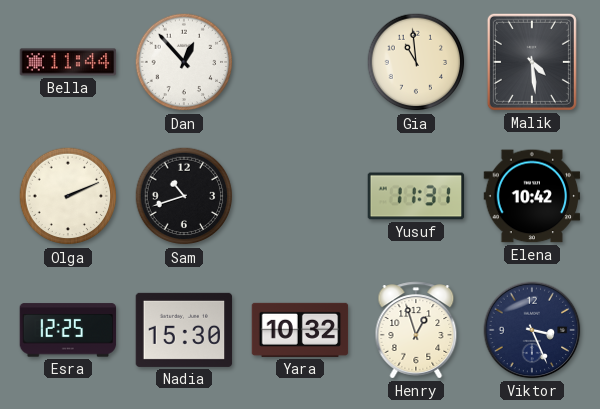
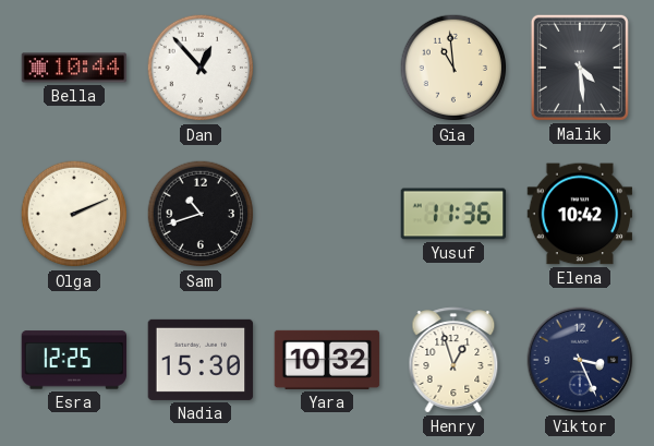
Bella: 11:44 -> 10:44 (74, 68)
Yusuf: 11:31 -> 11:36 (453, 214)
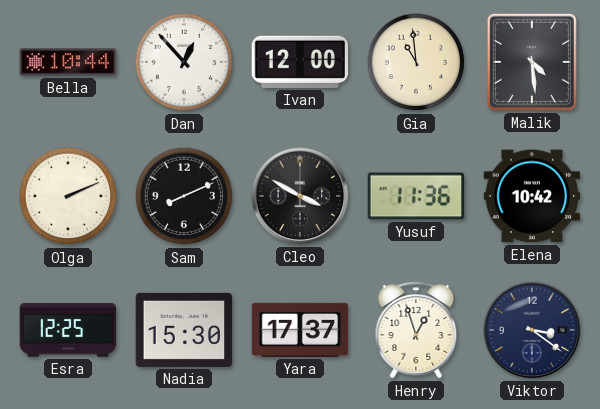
Ivan: none -> 12:00 (300, 62)
Sam: 10:42 -> 8:11 (184, 196)
Cleo: none -> 3:50 (300, 196)
Yara: 10:32 -> 17:37 (300, 330)
Viktor: 3:26 -> 3:21 (532, 330)
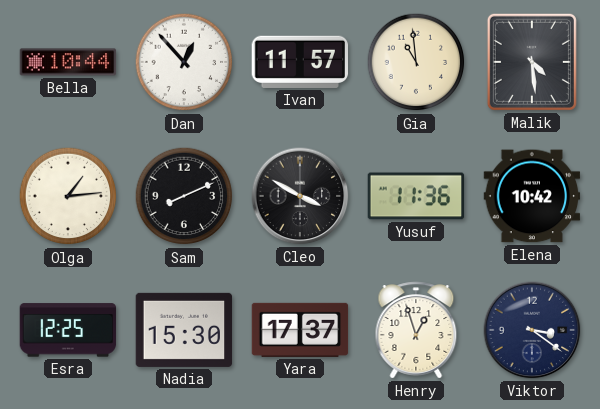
Ivan: 12:00 -> 11:57 (300, 62)
Olga: 2:11 -> 1:14 (68, 196)
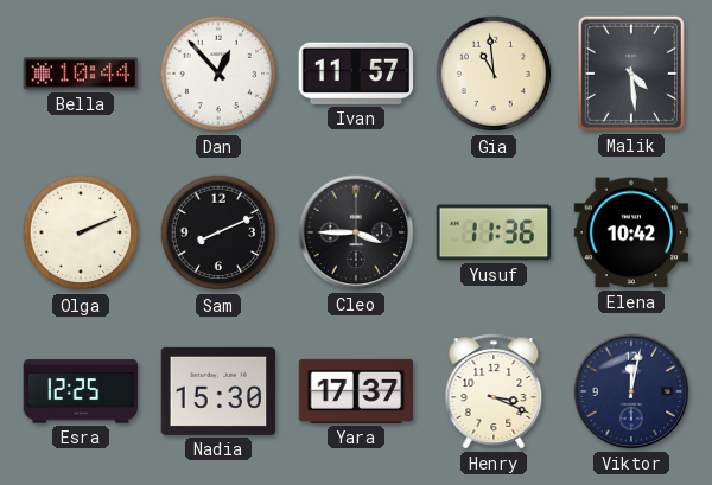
Olga: 1:14 -> 2:11 (81, 232)
Cleo: 3:50 -> 3:45 (356, 232)
Henry: 12:57 -> 3:19 (494, 391)
Viktor: 3:21 -> 12:02 (631, 391)
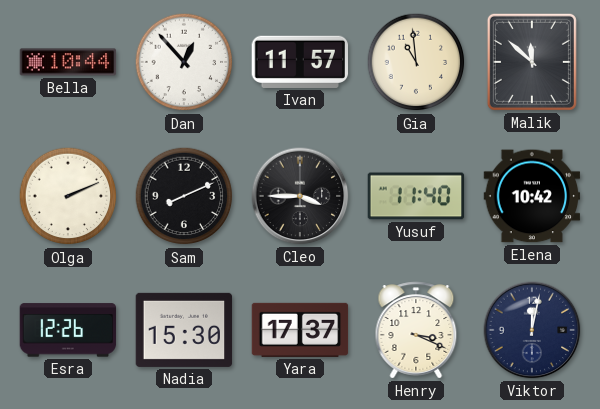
Malik: 4:29 -> 11:52 (532, 62)
Yusuf: 11:36 -> 11:40 (416, 196)
Esra: 12:25 -> 12:26 (68, 330)
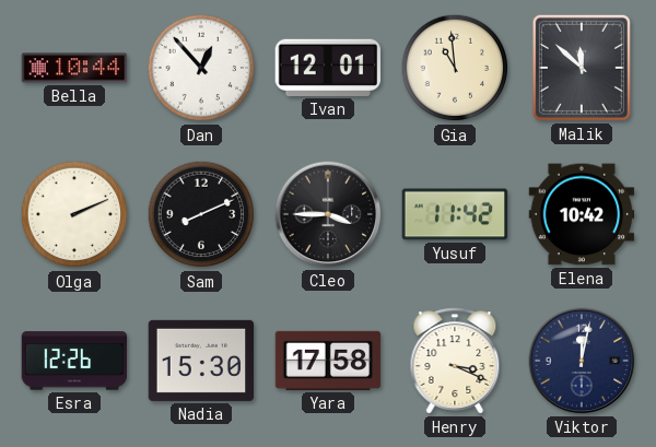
Ivan: 11:57 -> 12:01 (328, 68)
Yusuf: 11:40 -> 11:42 (455, 214)
Yara: 17:37 -> 17:58 (328, 361)
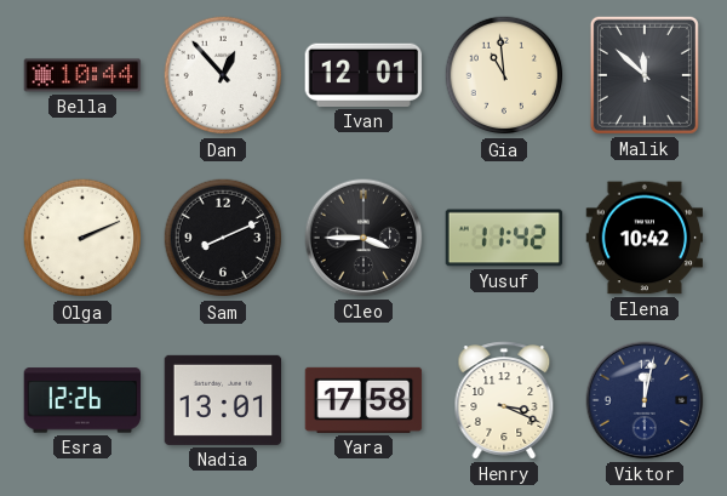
Nadia: 15:30 -> 13:01 (223, 400)
